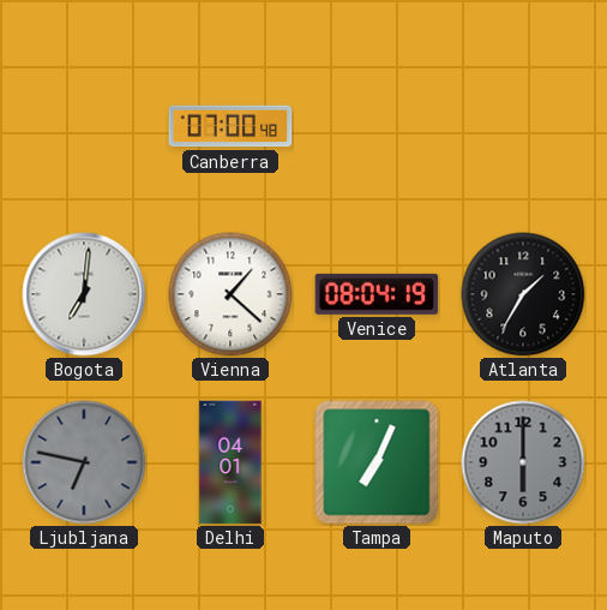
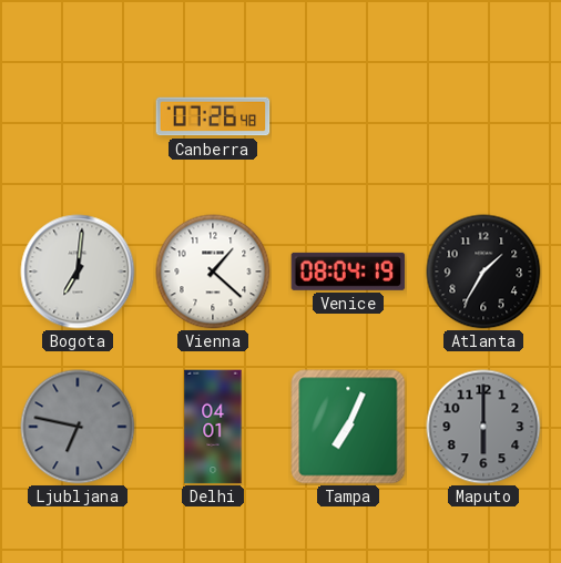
Canberra: 07:00 -> 07:26 (213, 116)
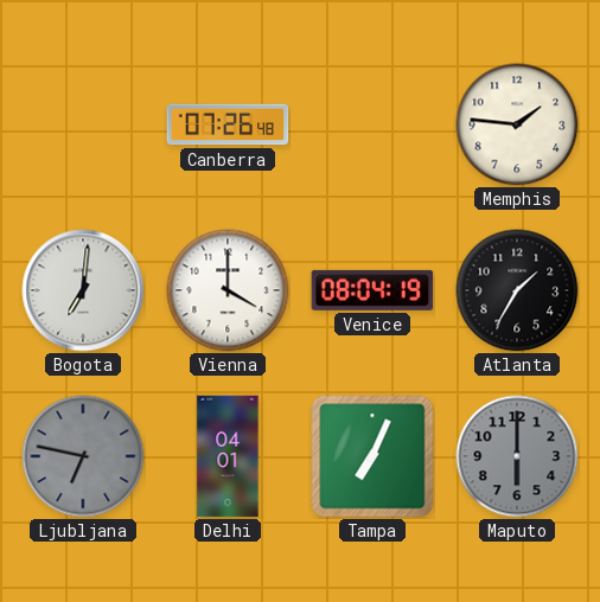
Memphis: none -> 1:46 (517, 124)
Vienna: 1:22 -> 4:00 (228, 290)
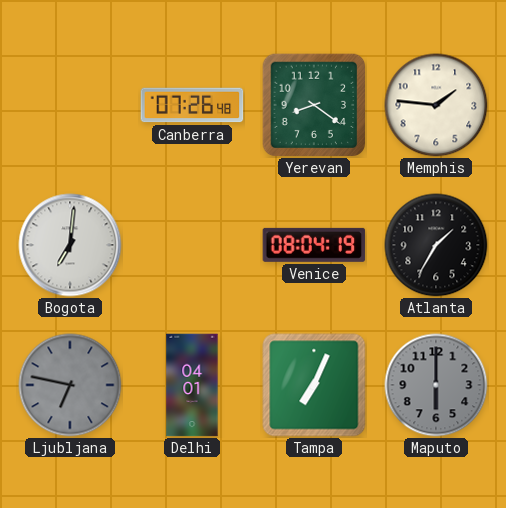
Yerevan: none -> 8:21 (314, 105)
Vienna: 4:00 -> none (228, 290)
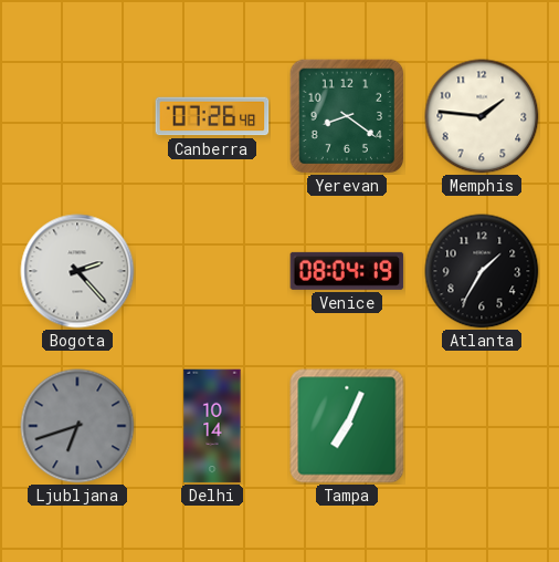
Bogota: 7:01 -> 2:23 (77, 271)
Ljubljana: 6:47 -> 6:42 (77, 426)
Delhi: 04:01 -> 10:14 (212, 426)
Maputo: 6:00 -> none (436, 385)
